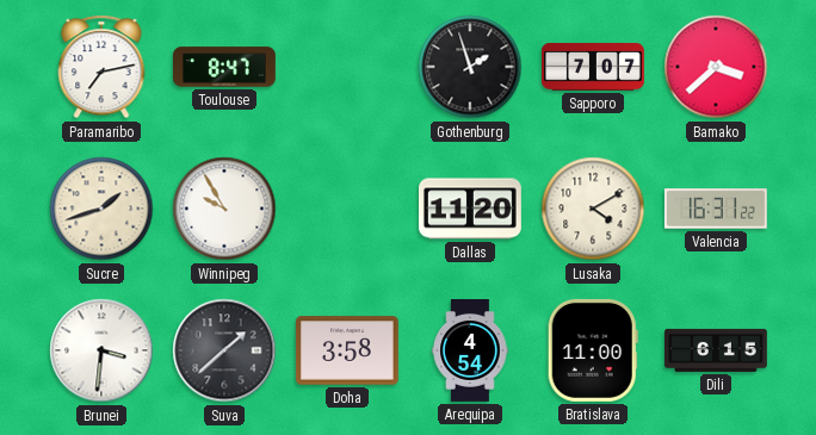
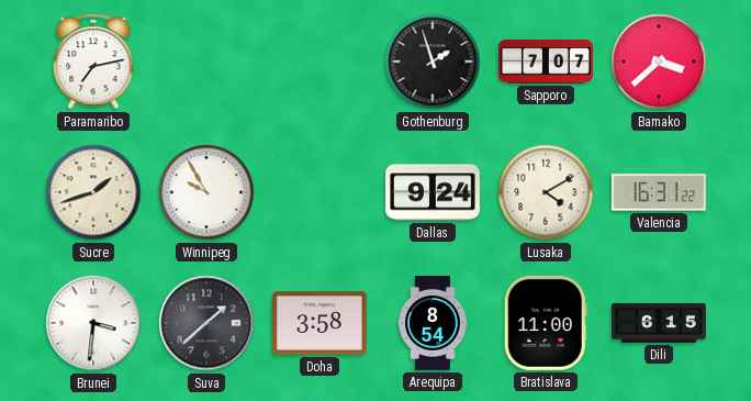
Toulouse: 8:47 -> none (225, 67)
Dallas: 11:20 -> 9:24 (434, 192)
Arequipa: 4:54 -> 8:54 (433, 324)
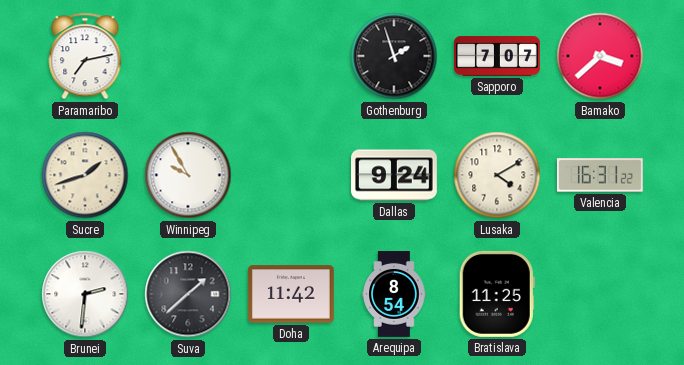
Brunei: 3:31 -> 2:31 (85, 294)
Doha: 3:58 -> 11:42 (291, 294)
Bratislava: 11:00 -> 11:25 (497, 294)
Dili: 6:15 -> none (660, 323)
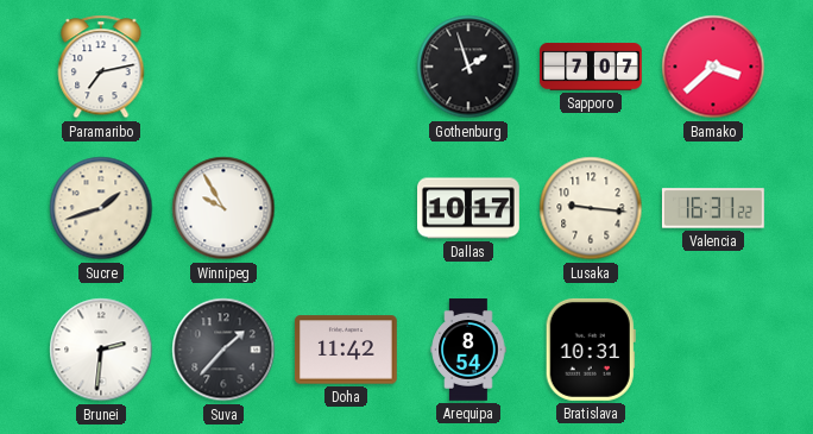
Dallas: 9:24 -> 10:17 (469, 208)
Lusaka: 4:10 -> 9:16 (591, 208)
Suva: 1:38 -> 1:37 (223, 350)
Bratislava: 11:25 -> 10:31 (591, 350)
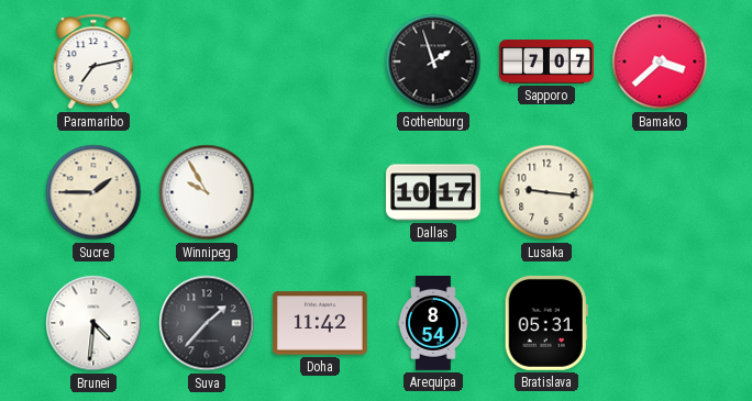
Sucre: 1:42 -> 1:45 (93, 192)
Valencia: 16:31 -> none (713, 208)
Brunei: 2:31 -> 4:31 (93, 323)
Bratislava: 10:31 -> 05:31 (546, 323)
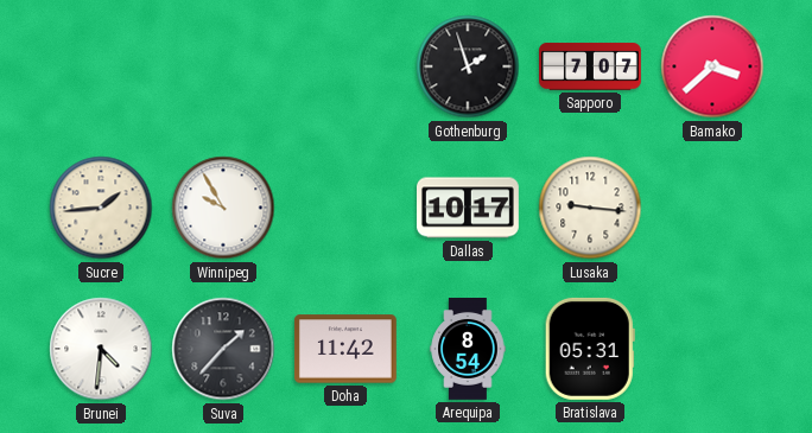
Paramaribo: 7:13 -> none (93, 62)
Sucre: 1:45 -> 1:44 (101, 208)
